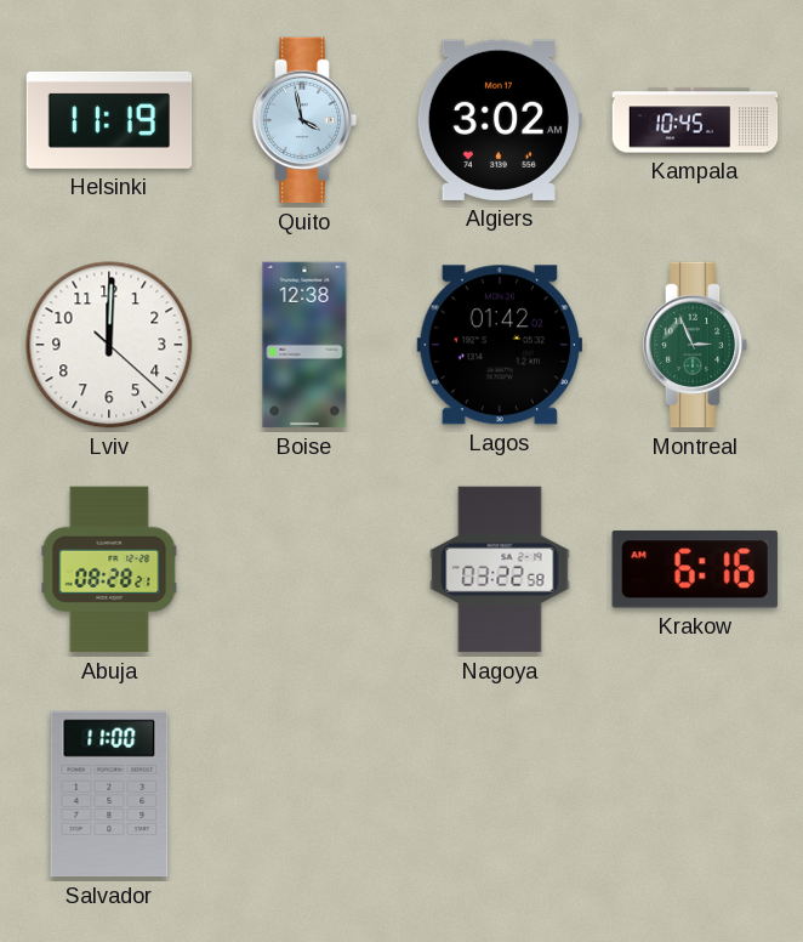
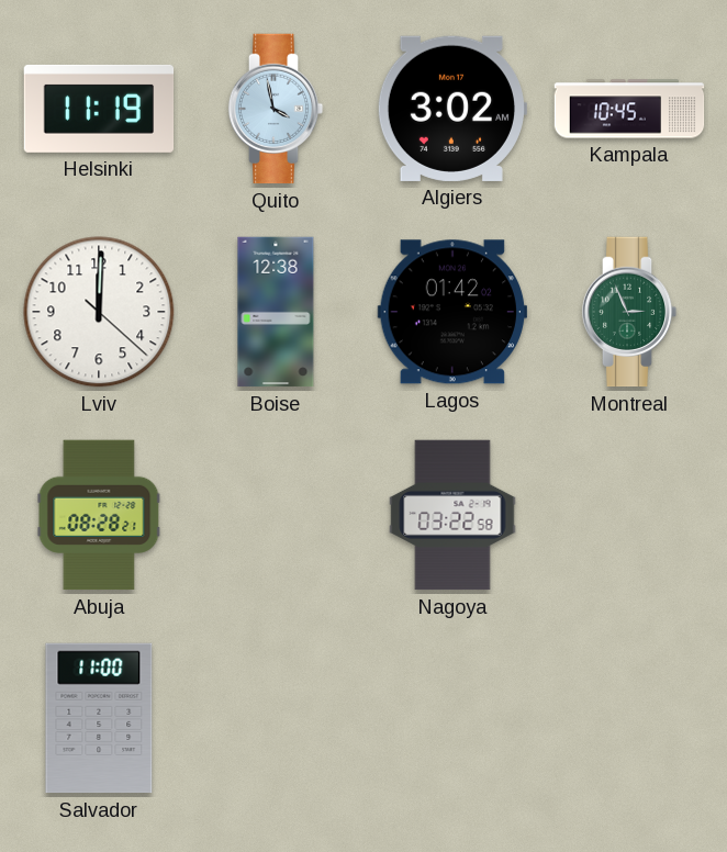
Krakow: 6:16 -> none (695, 569)
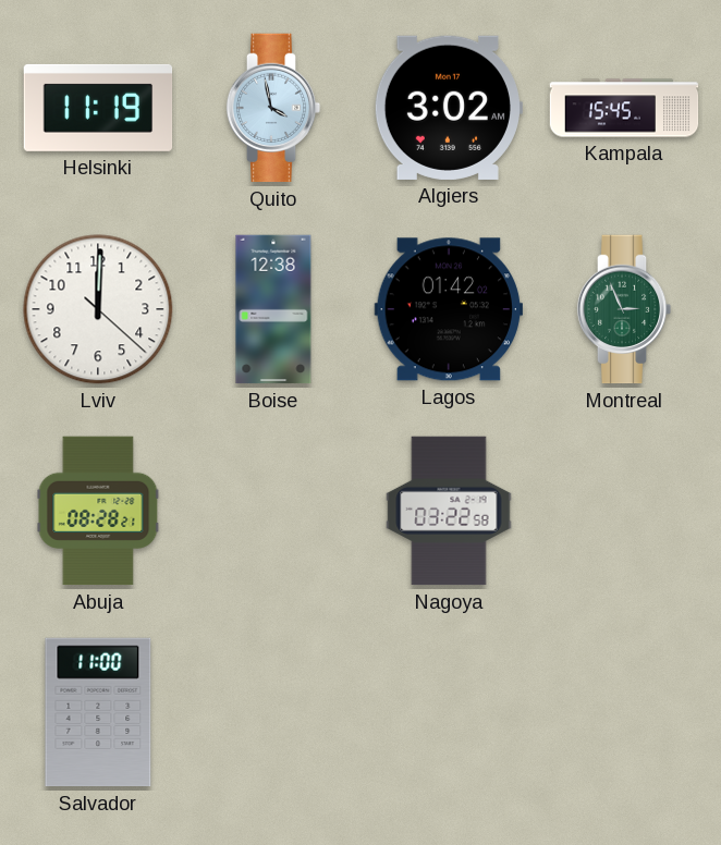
Kampala: 10:45 -> 15:45 (624, 108)
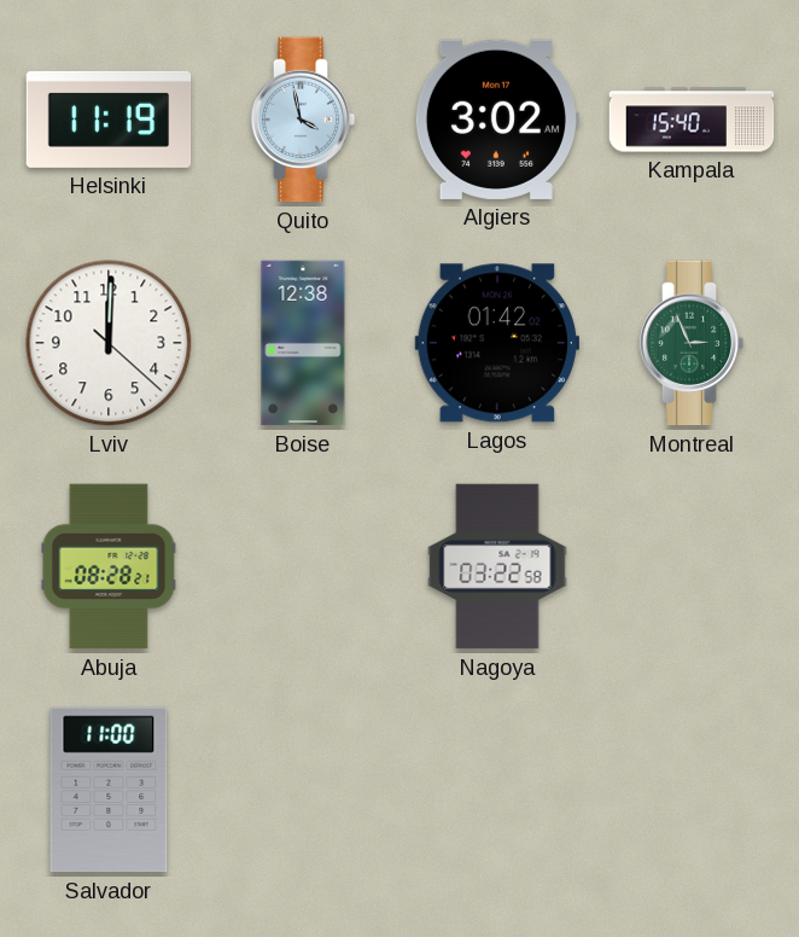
Kampala: 15:45 -> 15:40 (692, 120)
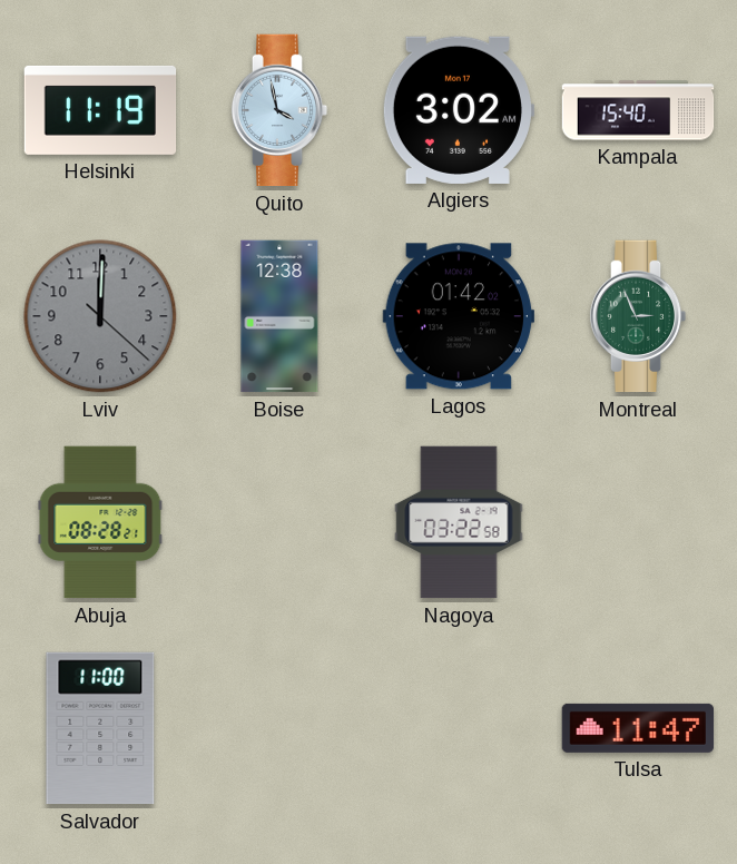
Lviv dial: white -> grey (100, 316)
Tulsa: none -> 11:47 (638, 728)
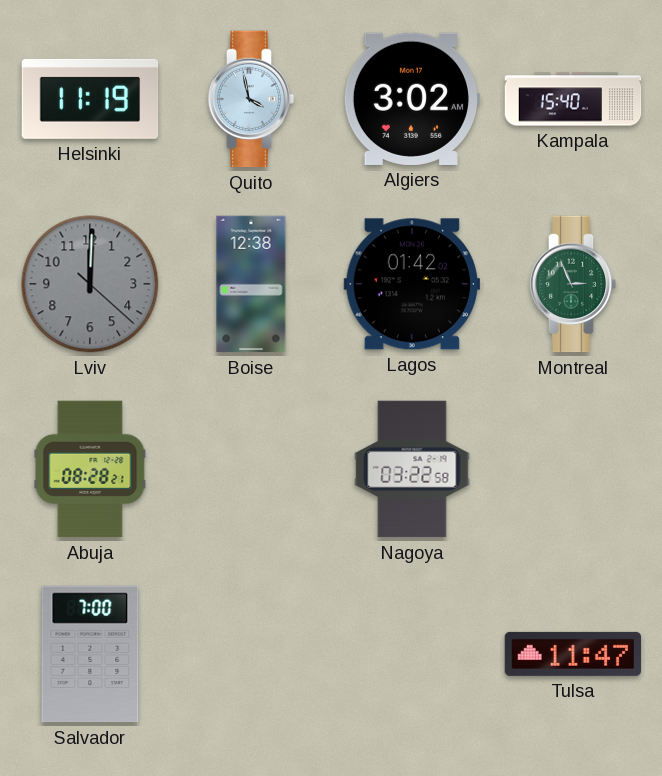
Salvador: 11:00 -> 7:00 (90, 654)
